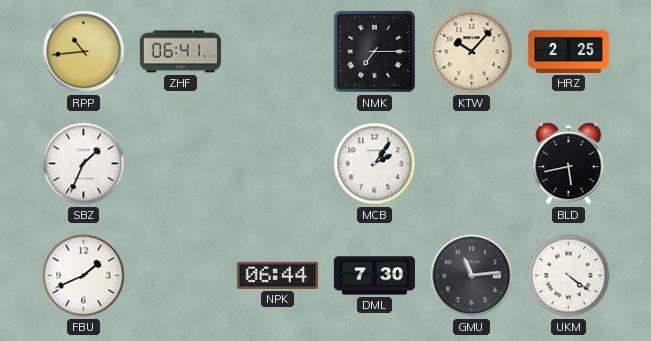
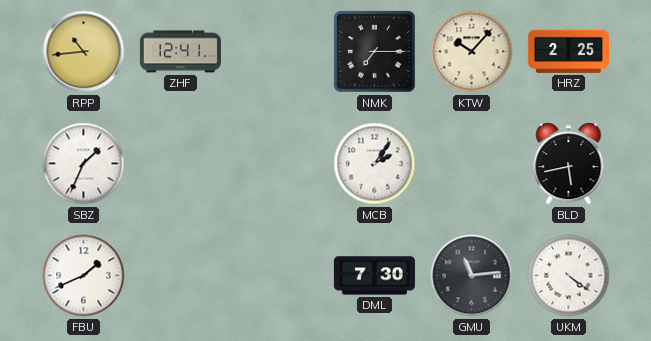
ZHF: 06:41 -> 12:41 (180, 52)
NPK: 06:44 -> none (277, 275)
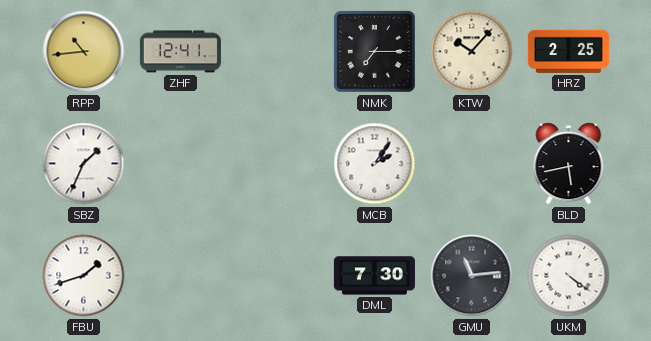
FBU: 1:41 -> 1:42 (84, 276)
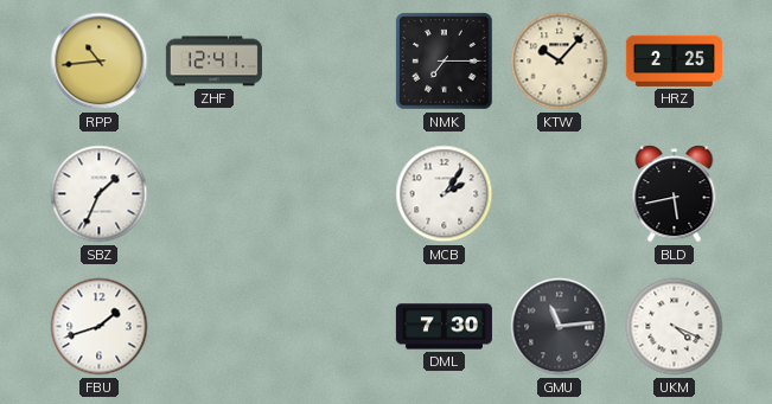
UKM: 4:21 -> 4:19 (675, 327)
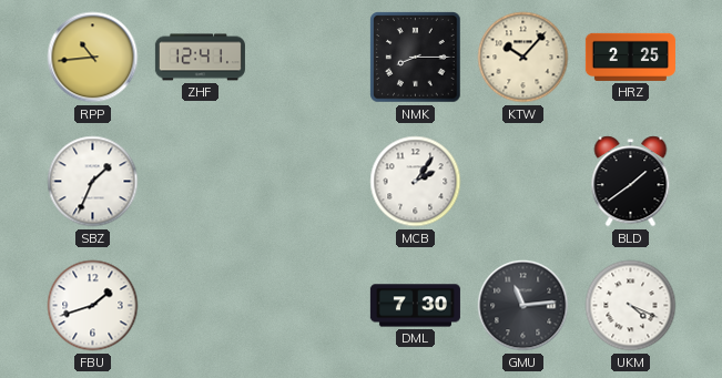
NMK: 7:15 -> 8:15 (416, 58)
BLD: 5:43 -> 1:39 (631, 182)
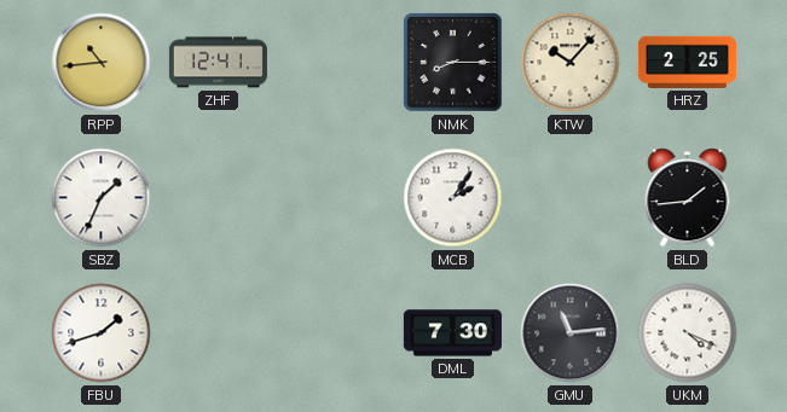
BLD: 1:39 -> 1:44 (688, 198)
